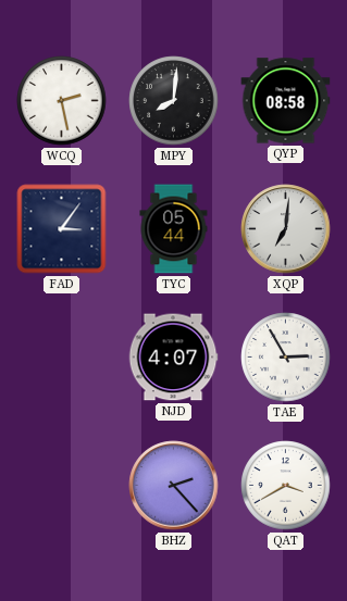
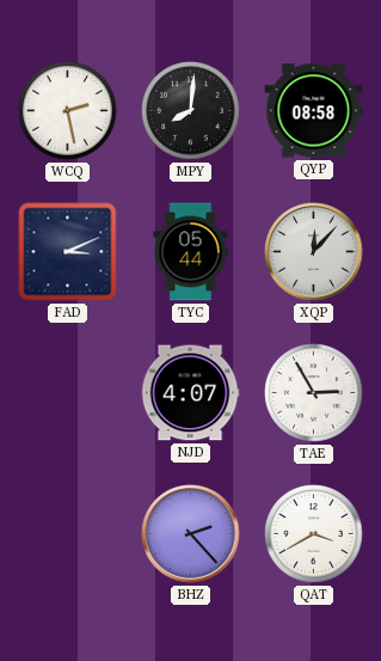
FAD: 3:06 -> 3:11 (68, 252)
XQP: 7:01 -> 12:07 (314, 252)
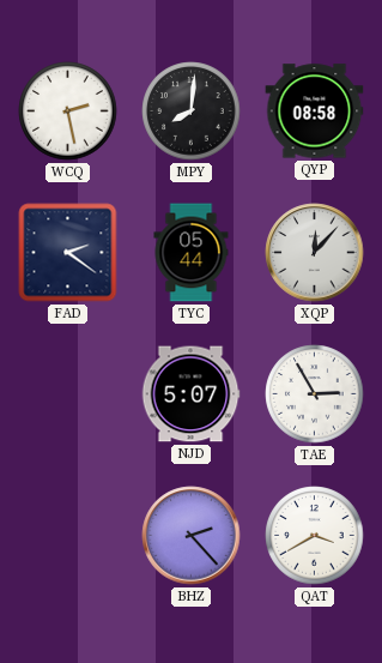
FAD: 3:11 -> 2:21 (68, 253)
NJD: 4:07 -> 5:07 (190, 394)
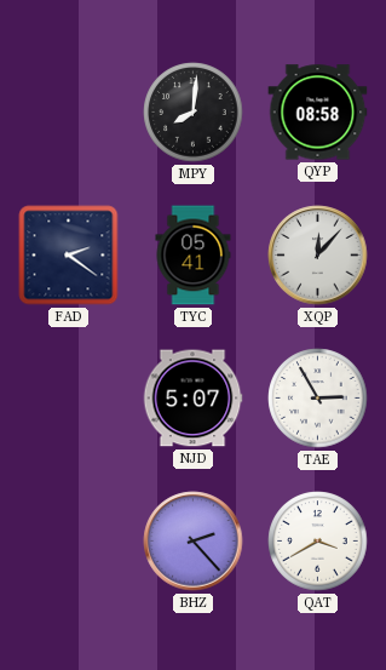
WCQ: 2:28 -> none (68, 111)
TYC: 05:44 -> 05:41 (194, 256)
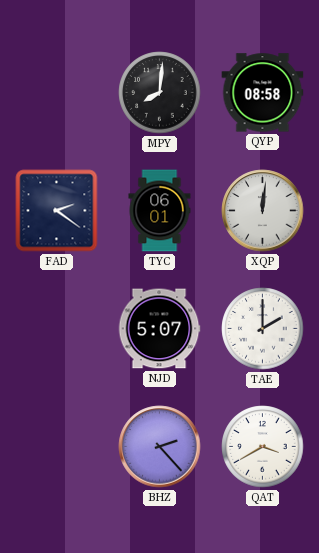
TYC: 05:41 -> 06:01 (160, 211)
XQP: 12:07 -> 12:01 (263, 211)
TAE: 2:55 -> 2:00 (263, 329)
